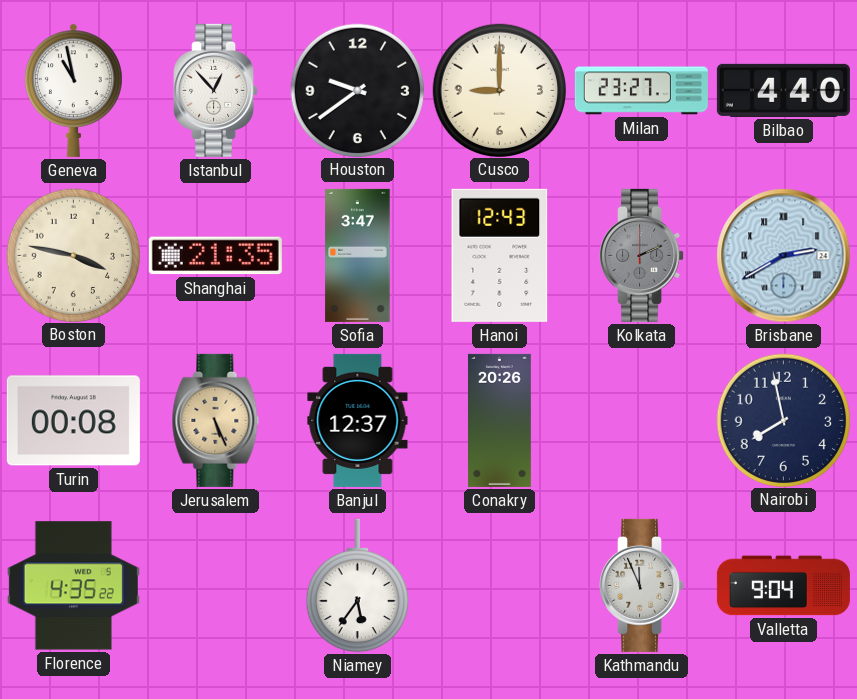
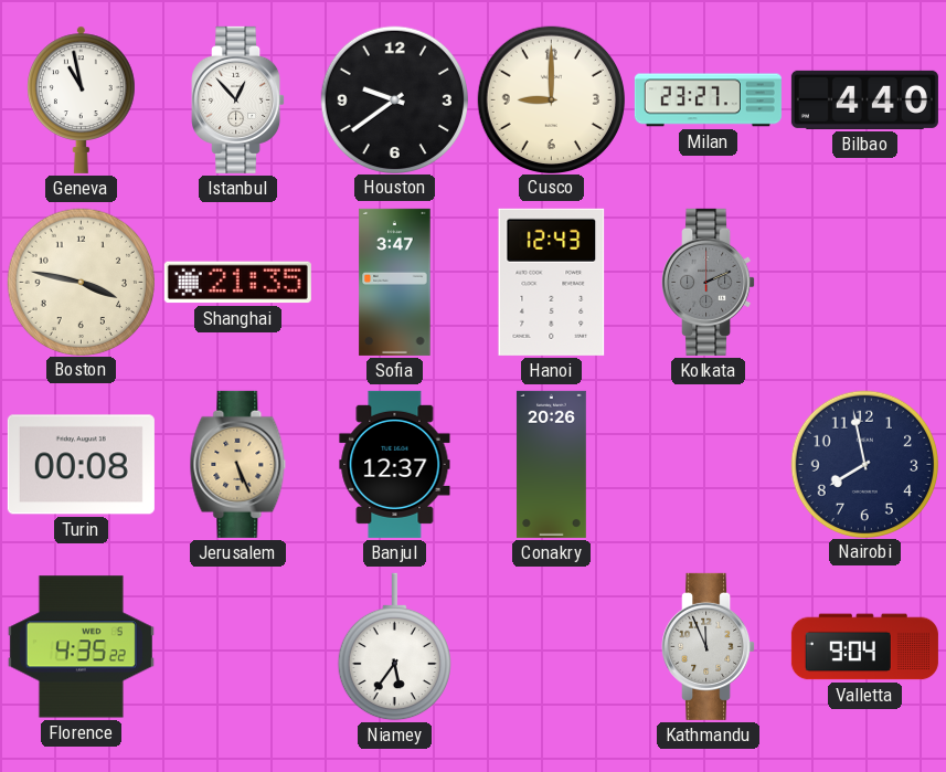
Brisbane: 2:40 -> none (784, 256)
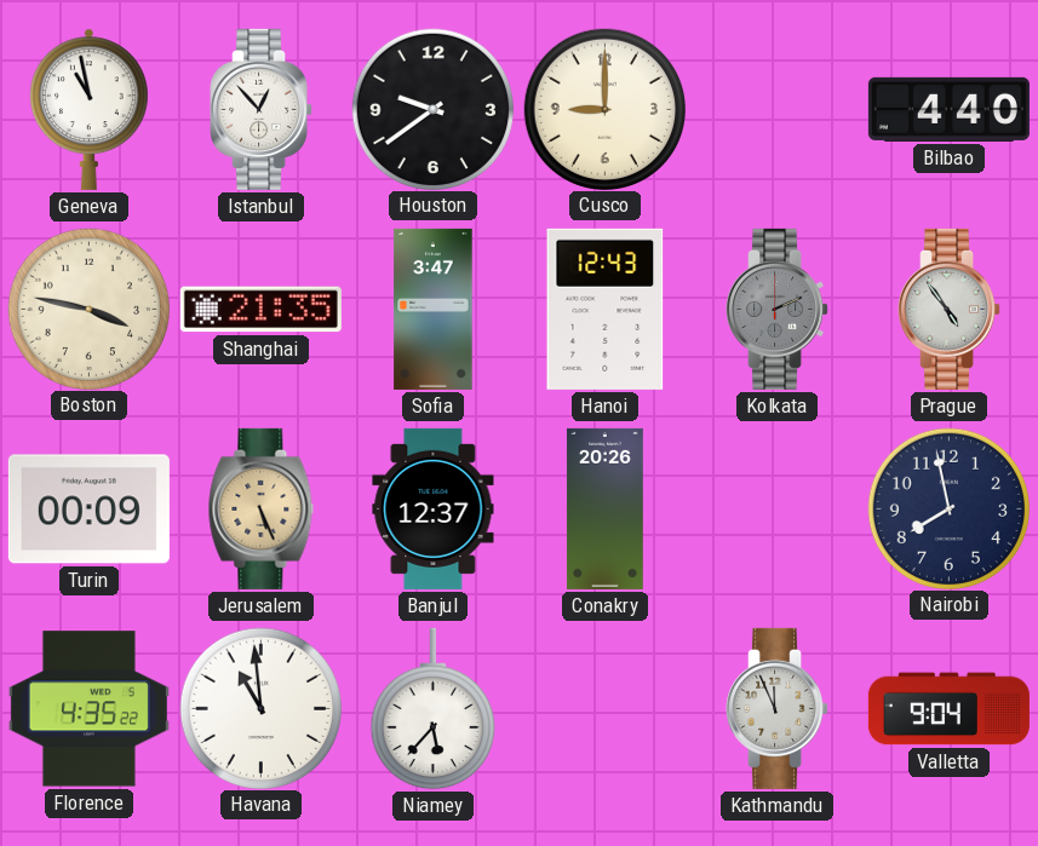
Milan: 23:27 -> none (708, 101)
Prague: none -> 4:54 (950, 309)
Turin: 00:08 -> 00:09 (88, 510)
Havana: none -> 10:59 (260, 708)
Niamey: 5:36 -> 5:37 (432, 709)
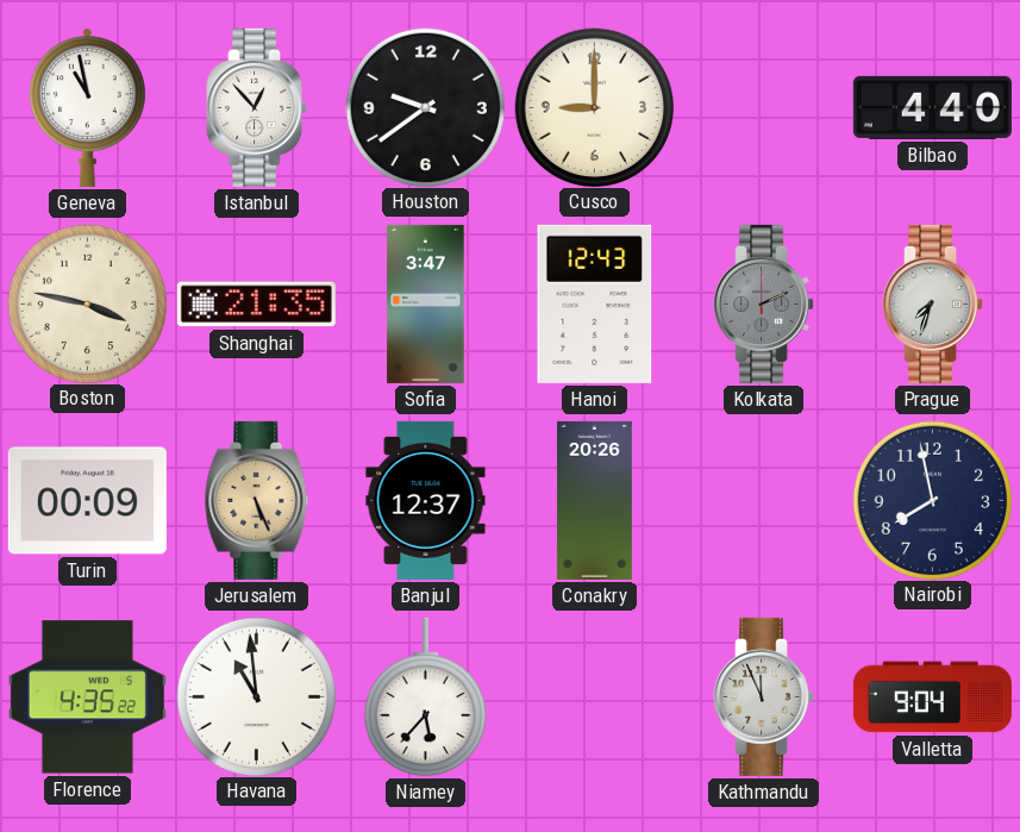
Prague: 4:54 -> 7:33 (933, 304)
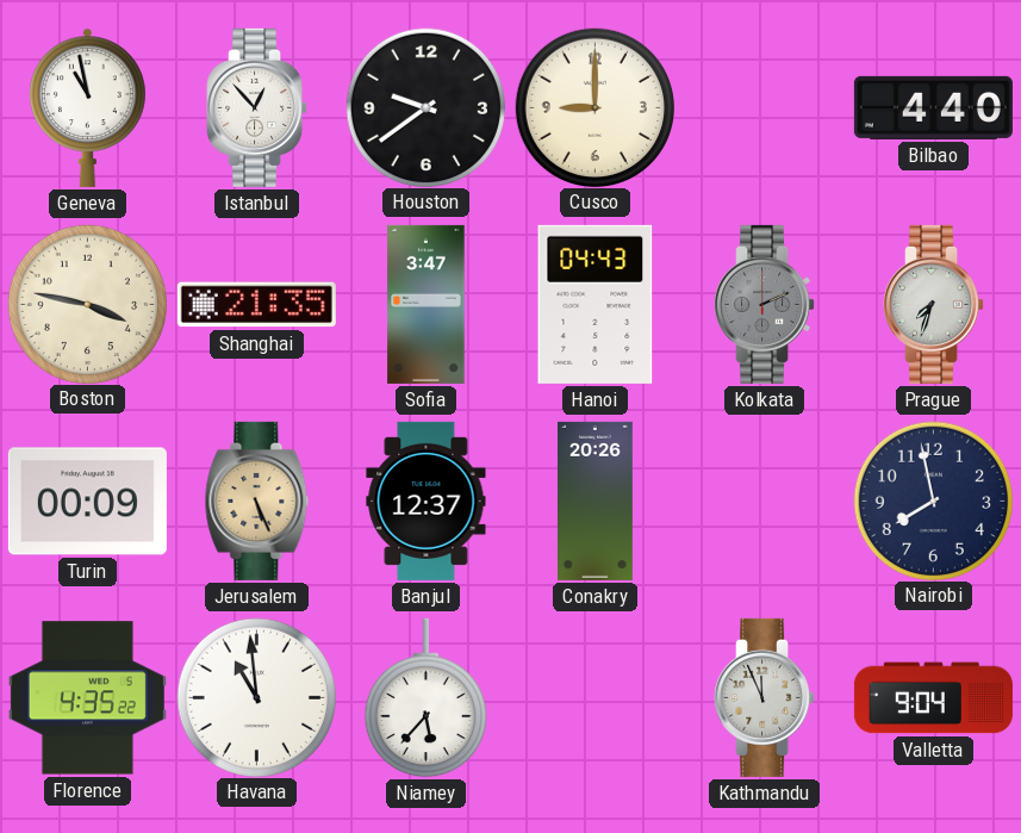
Hanoi: 12:43 -> 04:43 (596, 304)
